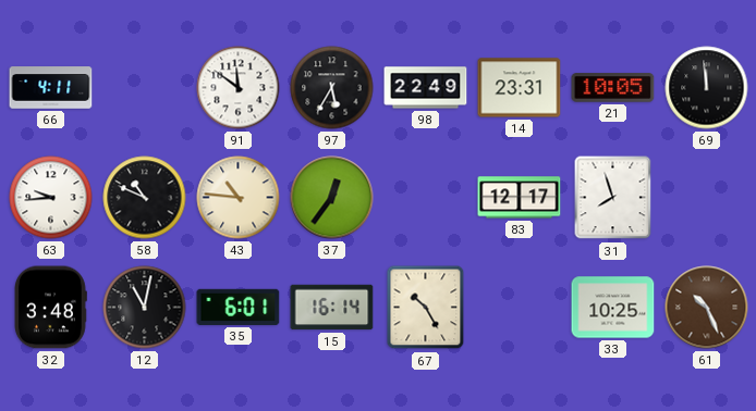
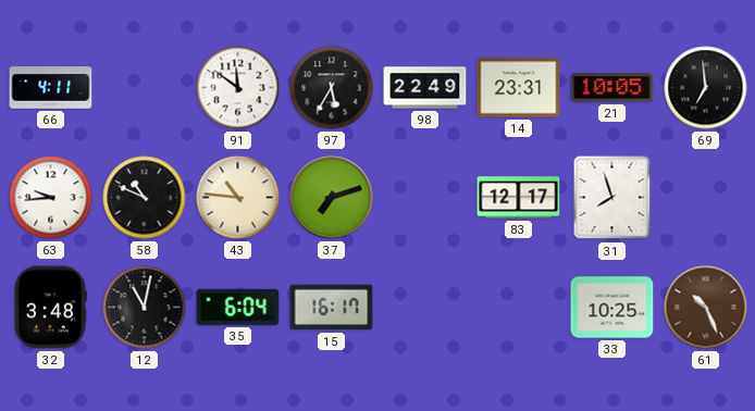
69: 11:59 -> 6:59 (706, 88)
37: 12:36 -> 7:12 (332, 198)
35: 6:01 -> 6:04 (238, 307)
15: 16:14 -> 16:17 (332, 308)
67: 10:25 -> none (426, 308)
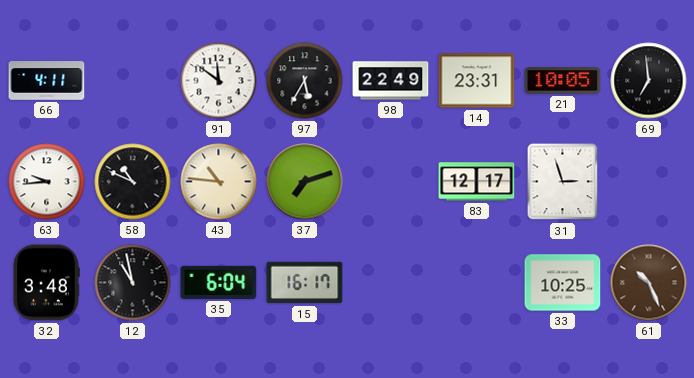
31: 7:57 -> 2:57 (563, 182)
12: 11:02 -> 10:58 (133, 283)
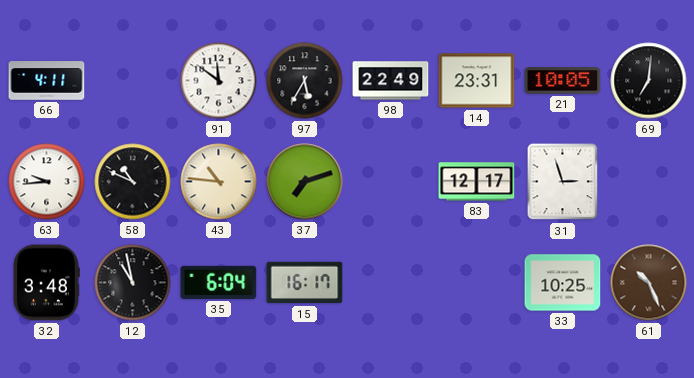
69: 6:59 -> 7:01 (649, 81)
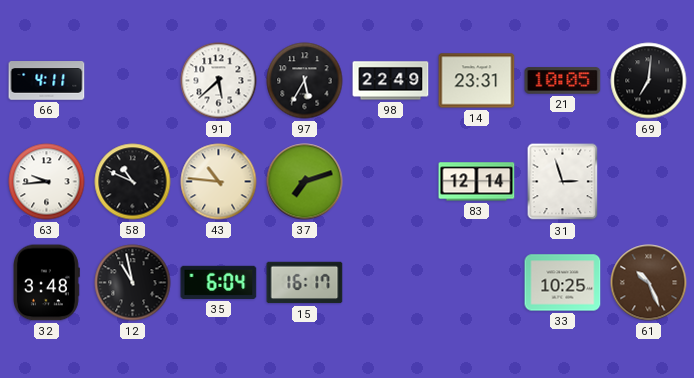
91: 11:51 -> 5:38 (219, 81)
83: 12:17 -> 12:14 (477, 182)
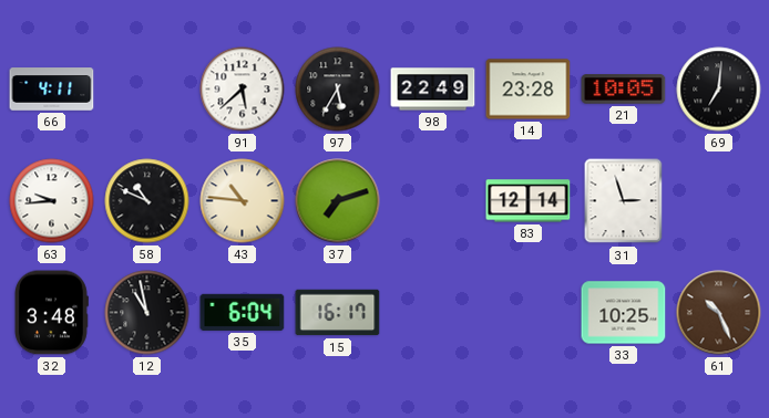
14: 23:31 -> 23:28 (529, 90)
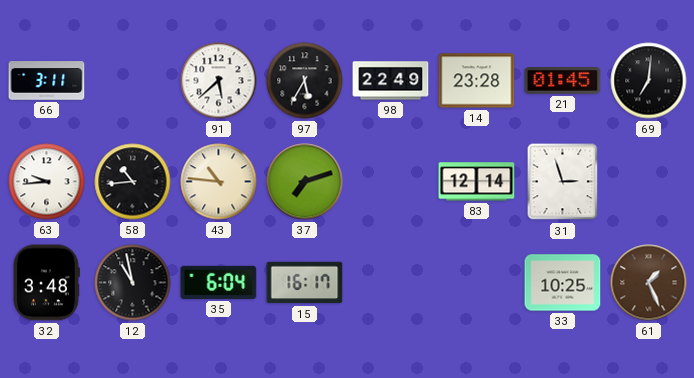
66: 4:11 -> 3:11 (47, 81)
21: 10:05 -> 01:45 (563, 81)
58: 10:49 -> 10:44 (133, 182)
61: 10:26 -> 1:26 (649, 283)
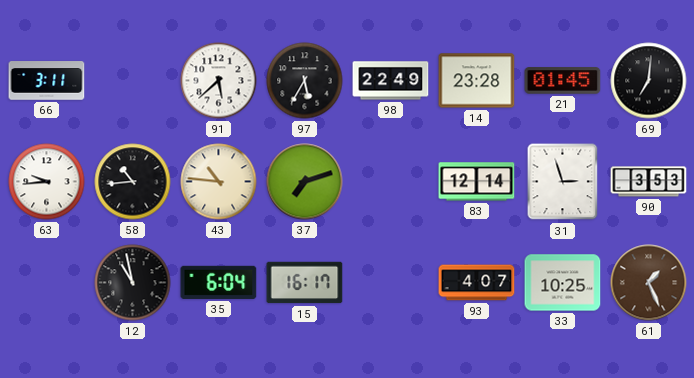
90: none -> 3:53 (649, 182)
32: 3:48 -> none (47, 283)
93: none -> 4:07 (477, 283)
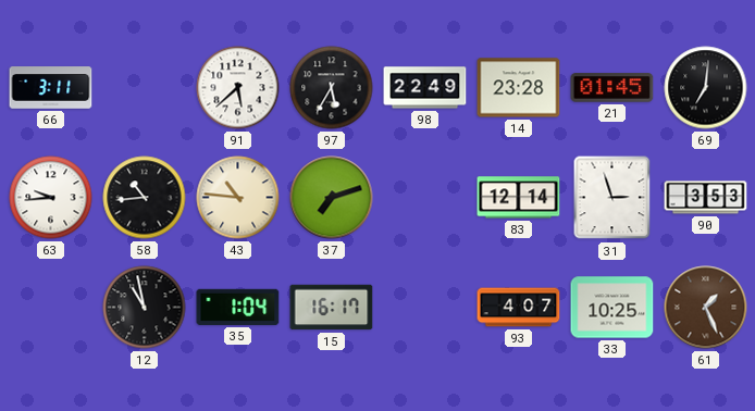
35: 6:04 -> 1:04 (238, 307)
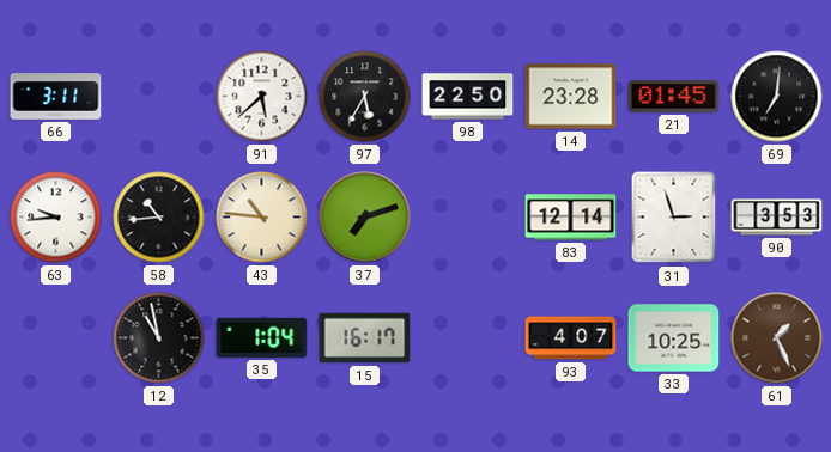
98: 22:49 -> 22:50 (468, 97)
